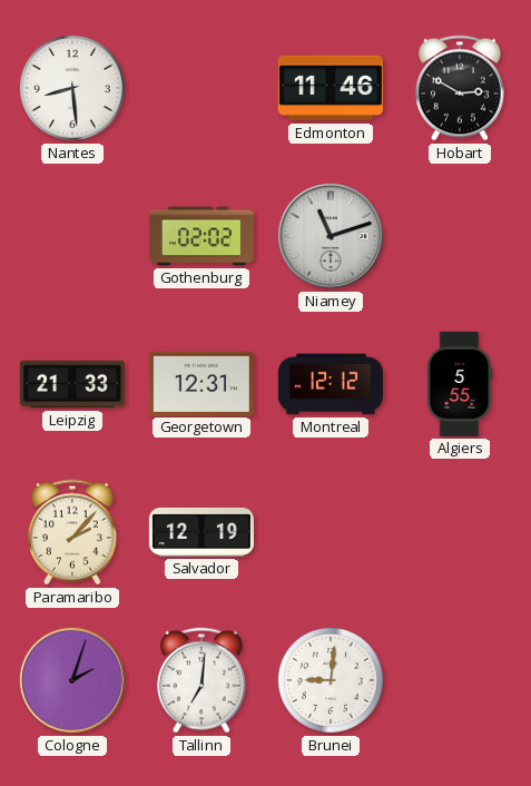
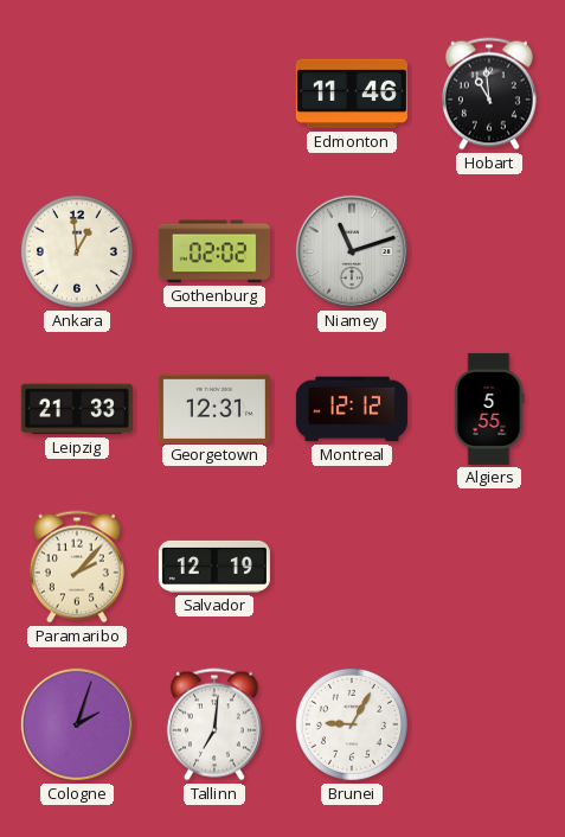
Nantes: 8:29 -> none (72, 88)
Hobart: 2:50 -> 10:59 (489, 94)
Ankara: none -> 12:59 (77, 251)
Brunei: 9:01 -> 9:05 (352, 724)
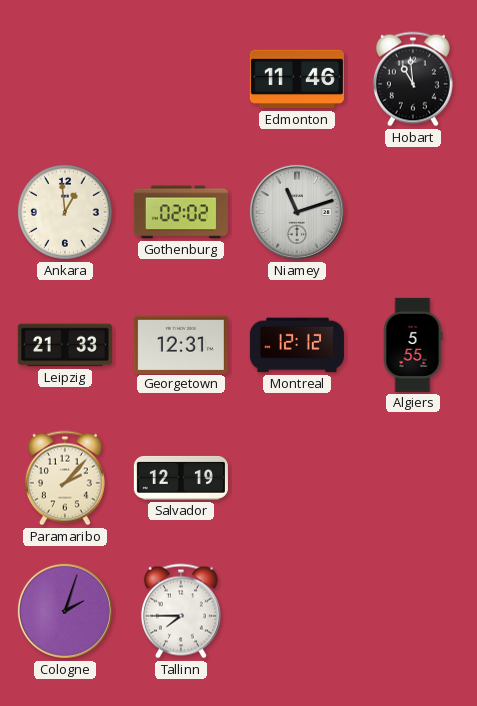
Tallinn: 7:01 -> 7:45 (181, 611)
Brunei: 9:05 -> none (352, 724)
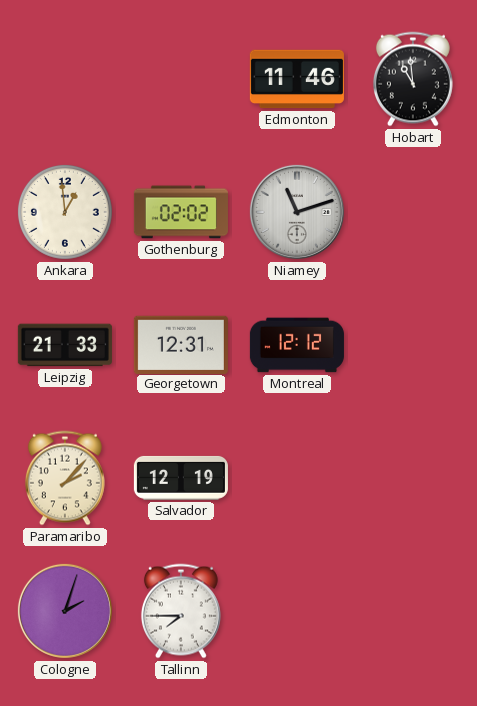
Algiers: 5:55 -> none (413, 345)
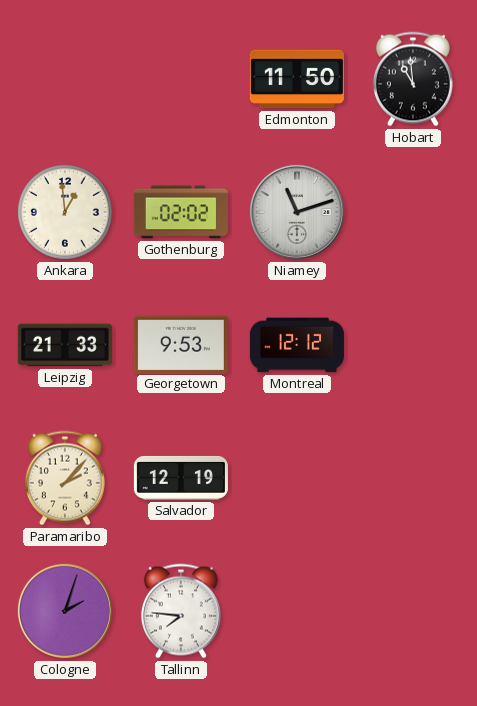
Edmonton: 11:46 -> 11:50 (297, 79)
Georgetown: 12:31 -> 9:53 (181, 344)
Tallinn: 7:45 -> 7:46 (181, 611)
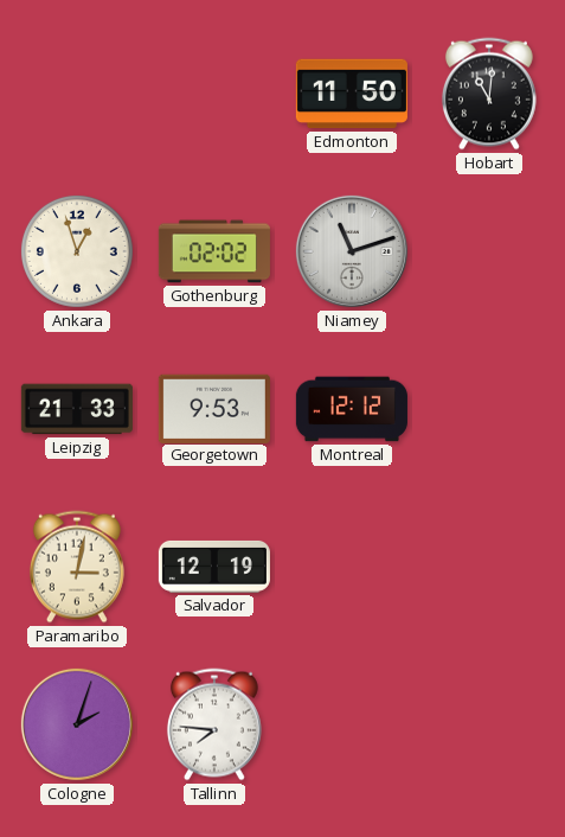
Hobart: 10:59 -> 11:01 (489, 94)
Ankara: 12:59 -> 12:57 (77, 251)
Paramaribo: 2:07 -> 3:02 (77, 567)
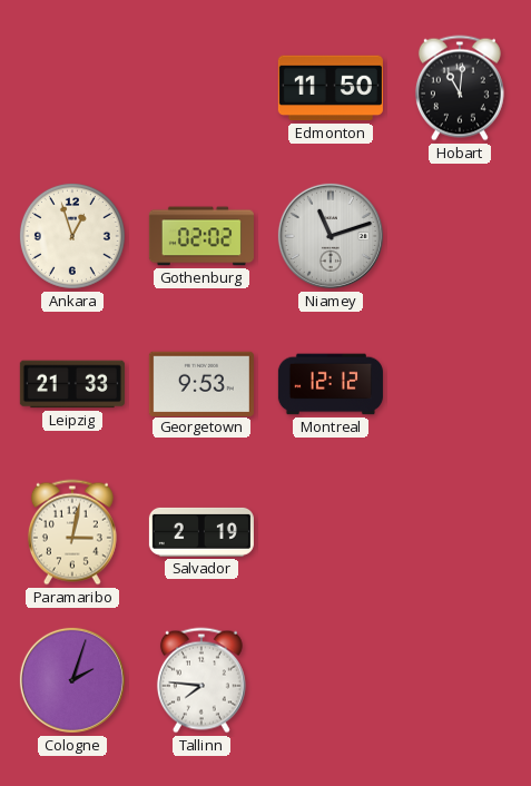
Salvador: 12:19 -> 2:19 (201, 532)
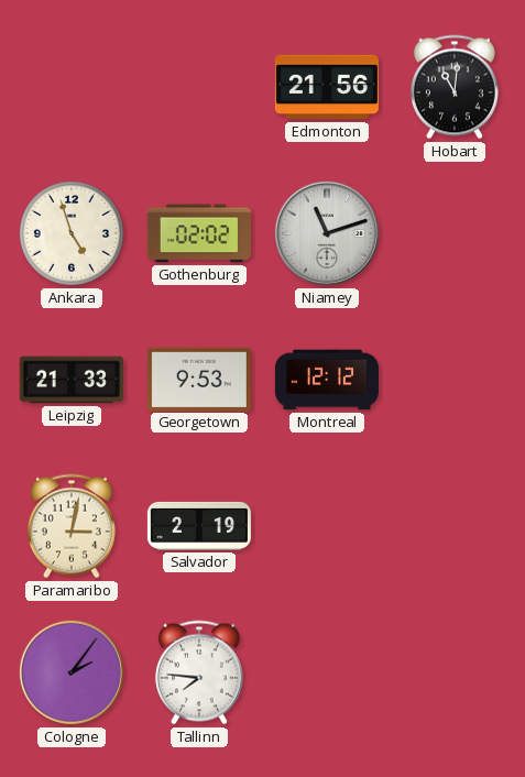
Edmonton: 11:50 -> 21:56 (327, 87)
Ankara: 12:57 -> 4:57 (72, 233)
Cologne: 2:03 -> 2:06 (72, 672)
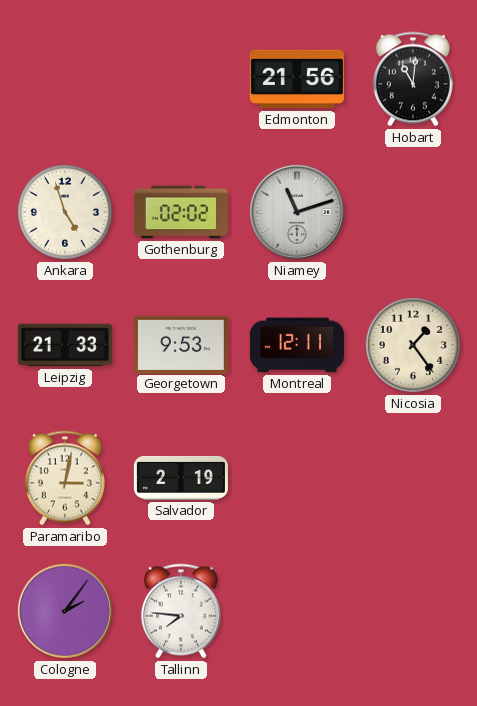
Montreal: 12:12 -> 12:11 (297, 345)
Nicosia: none -> 1:24 (413, 345)
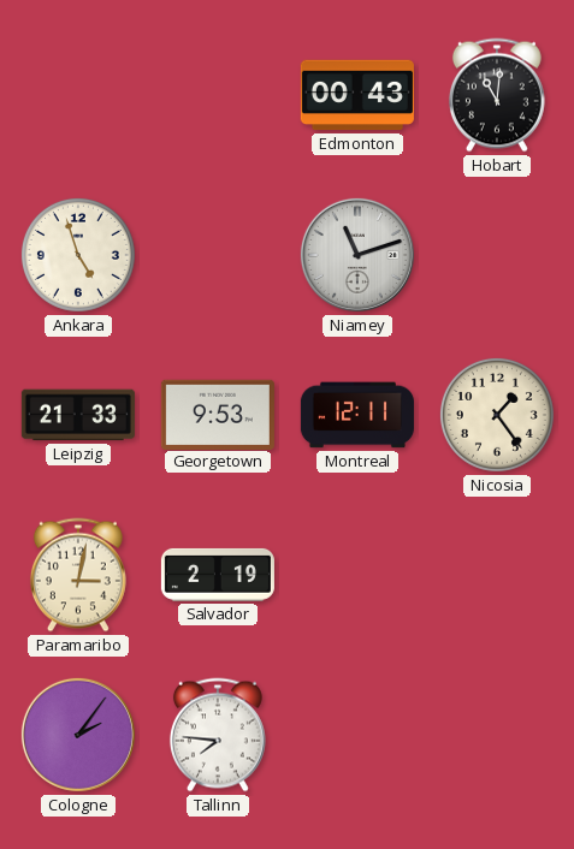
Edmonton: 21:56 -> 00:43 (357, 95)
Gothenburg: 02:02 -> none (181, 212)
